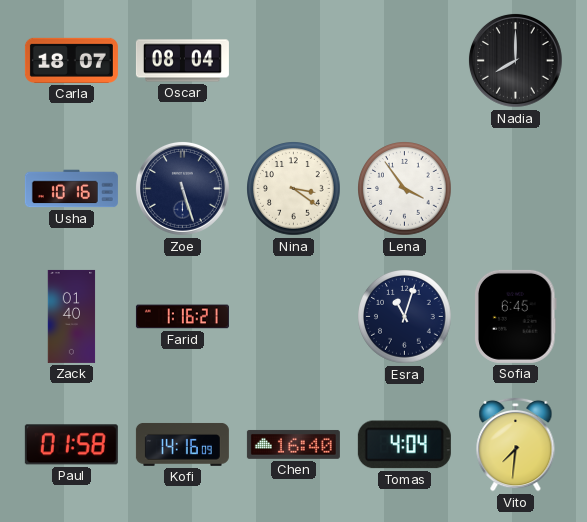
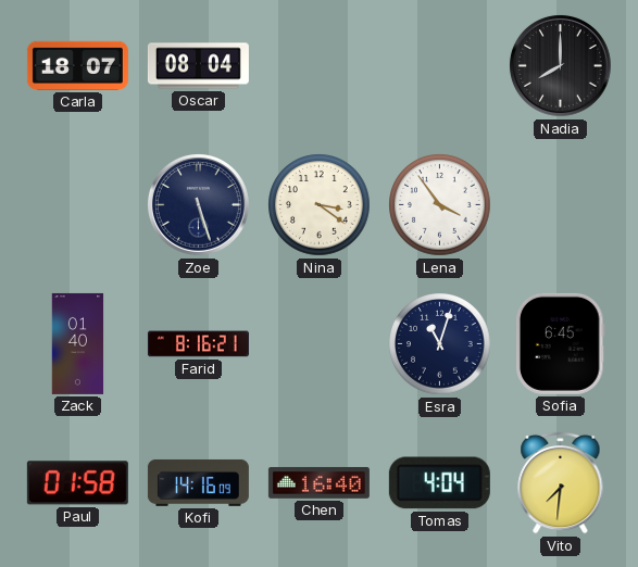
Usha: 10:16 -> none (71, 189)
Farid: 1:16 -> 8:16 (198, 344)
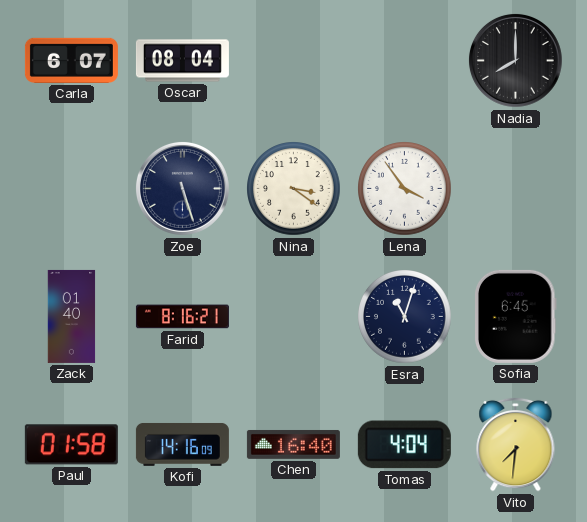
Carla: 18:07 -> 6:07 (71, 60)
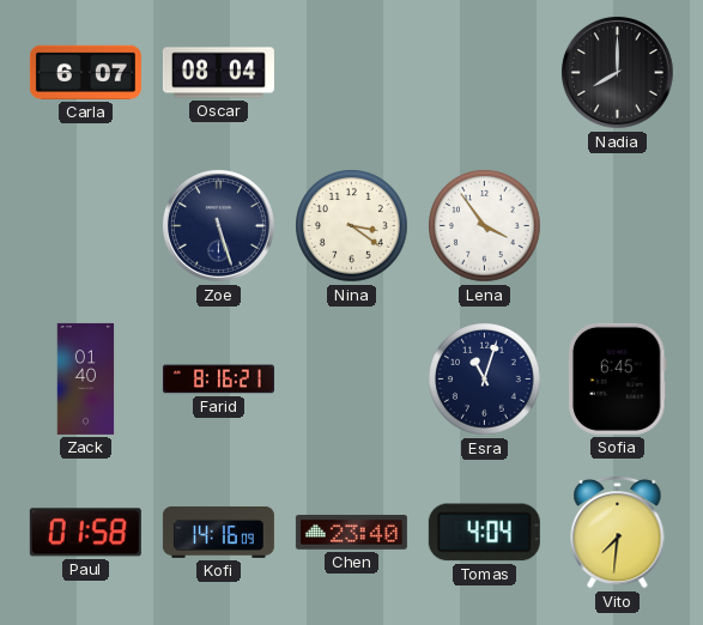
Chen: 16:40 -> 23:40 (351, 532)
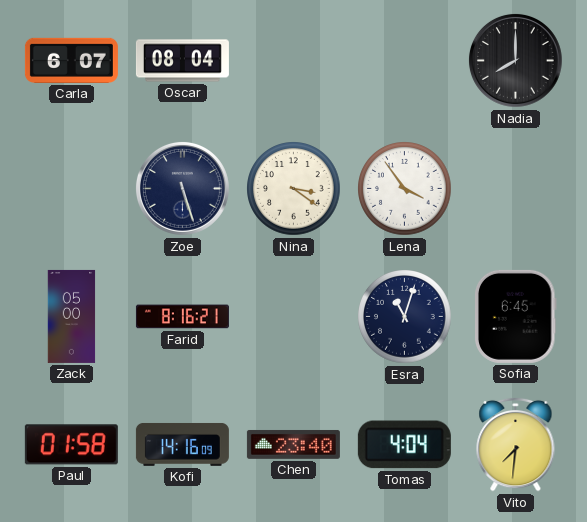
Zack: 01:40 -> 05:00 (72, 316)
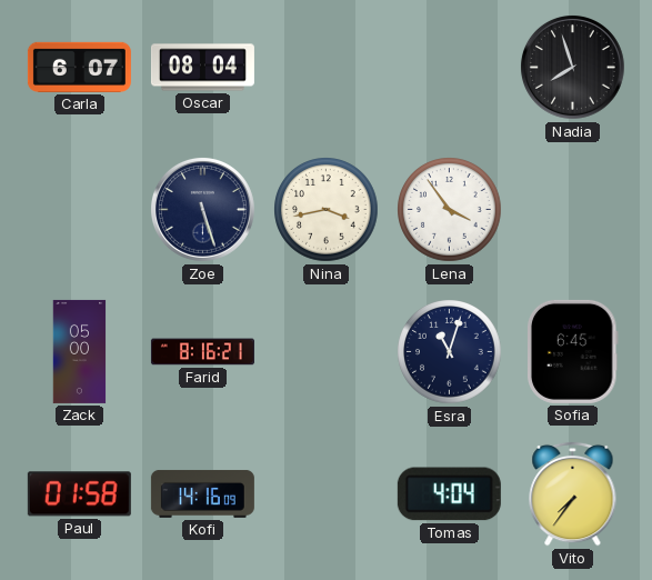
Nadia: 8:00 -> 7:57 (572, 67)
Nina: 3:21 -> 3:43 (327, 210)
Chen: 23:40 -> none (293, 444)
Vito: 7:31 -> 7:36 (573, 493)
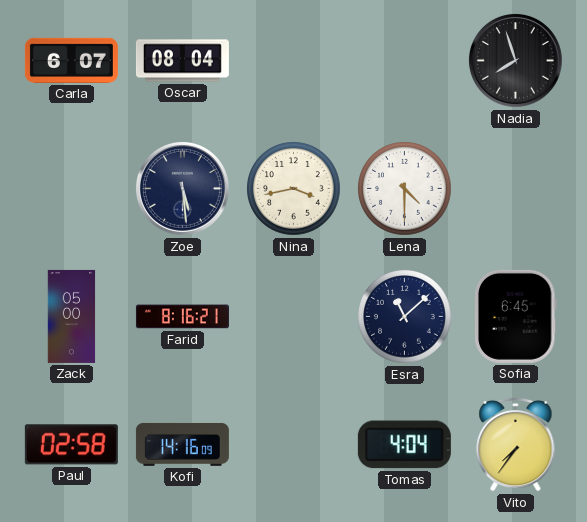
Zoe: 5:27 -> 5:29 (182, 188)
Lena: 3:54 -> 4:30 (405, 189)
Esra: 11:03 -> 11:08 (405, 317)
Paul: 01:58 -> 02:58 (71, 445)
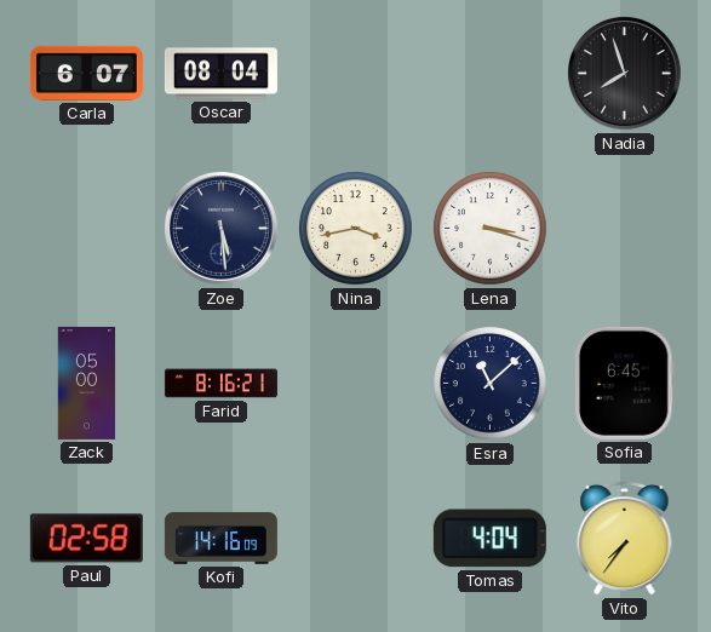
Lena: 4:30 -> 3:18 (491, 229)
